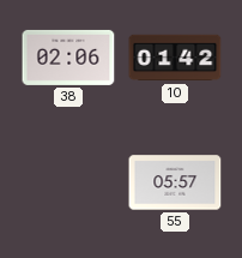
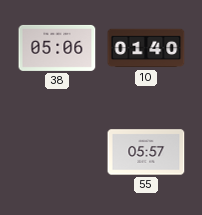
38: 02:06 -> 05:06 (57, 48)
10: 01:42 -> 01:40 (146, 48)
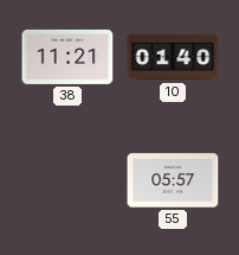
38: 05:06 -> 11:21 (67, 57)
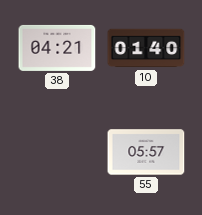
38: 11:21 -> 04:21 (57, 48)
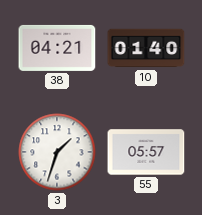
3: none -> 1:33 (57, 152)
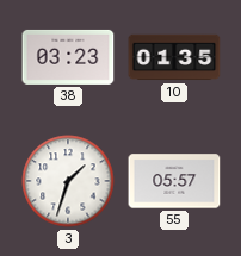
38: 04:21 -> 03:23 (68, 57)
10: 01:40 -> 01:35 (174, 57)
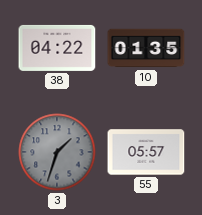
38: 03:23 -> 04:22 (57, 48)
3 dial: white -> grey (57, 152)
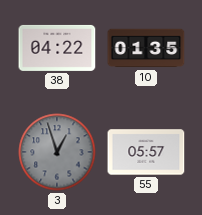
3: 1:33 -> 12:57 (57, 152)
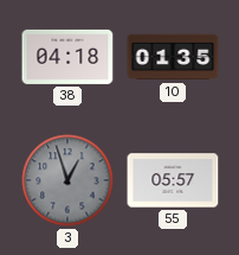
38: 04:22 -> 04:18 (67, 57)
